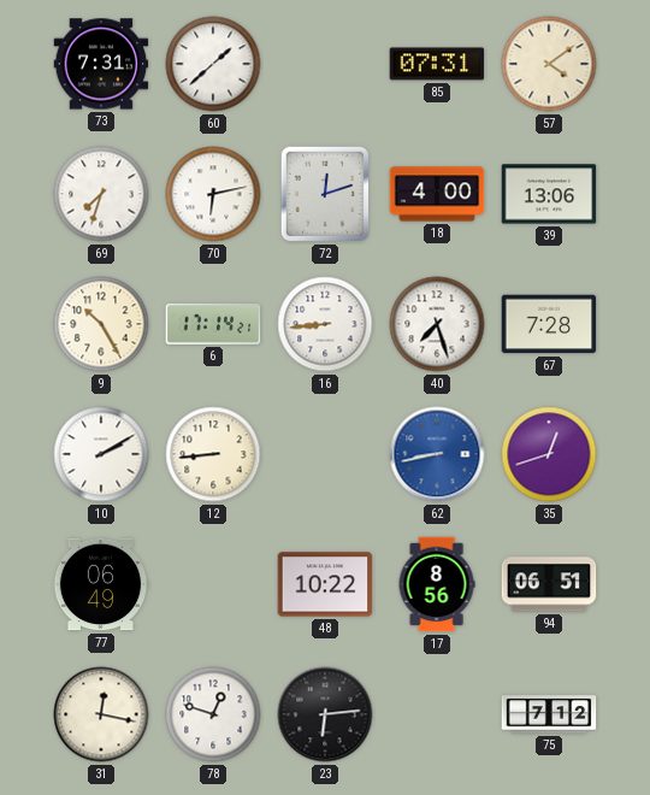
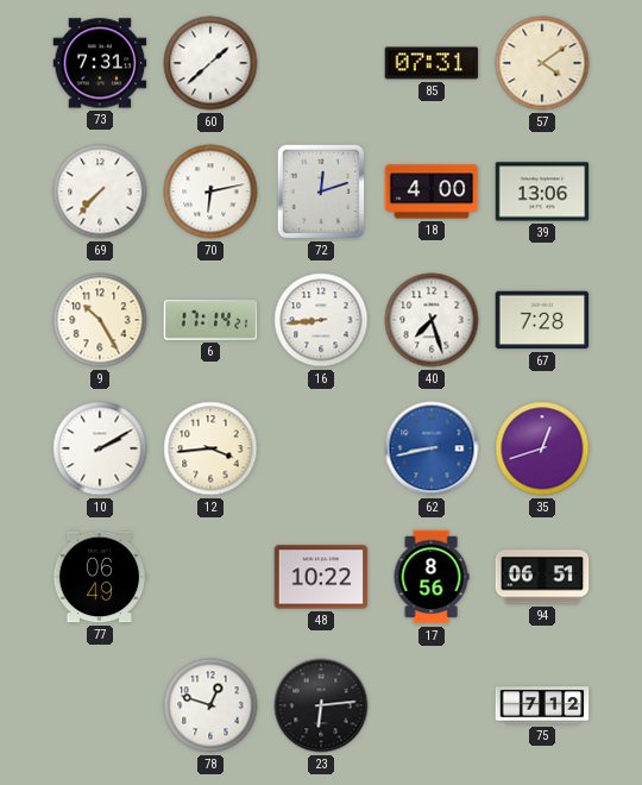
69: 7:33 -> 7:37 (100, 191)
12: 8:44 -> 3:44 (210, 448)
31: 12:17 -> none (101, 714)
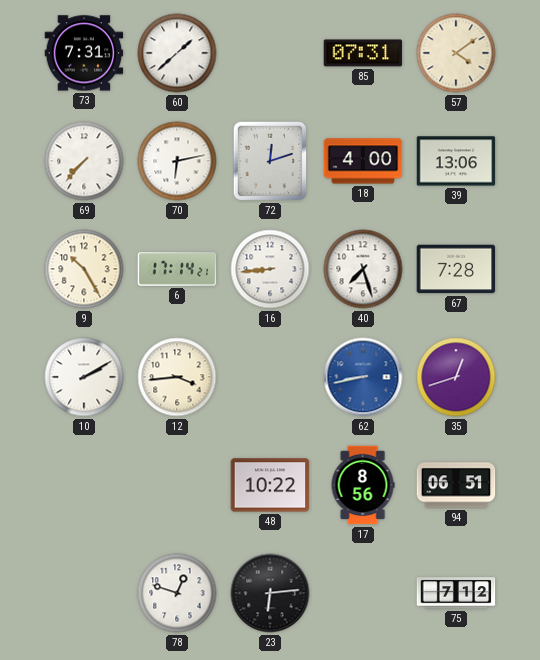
77: 06:49 -> none (100, 577)
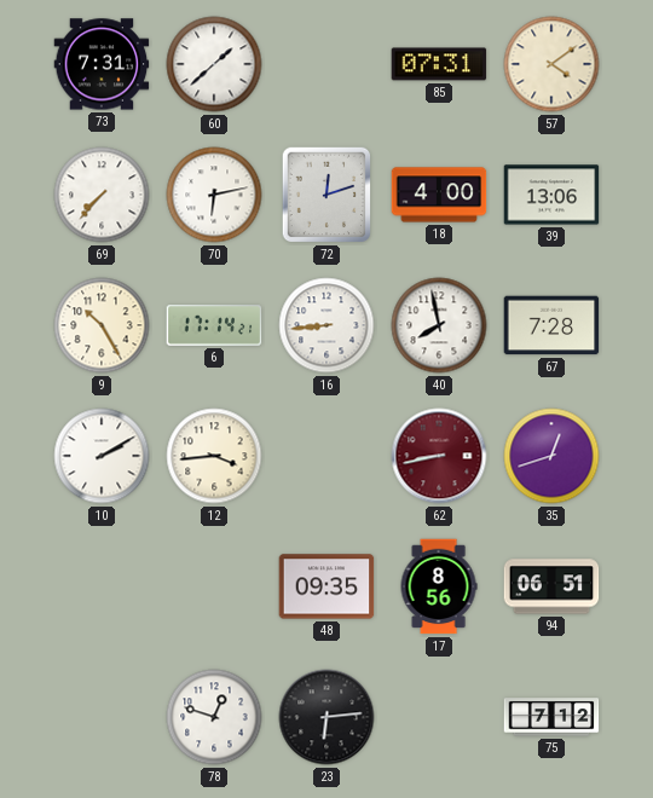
40: 7:27 -> 7:58 (439, 325)
62 dial: blue -> burgundy (439, 456)
48: 10:22 -> 09:35 (326, 586)
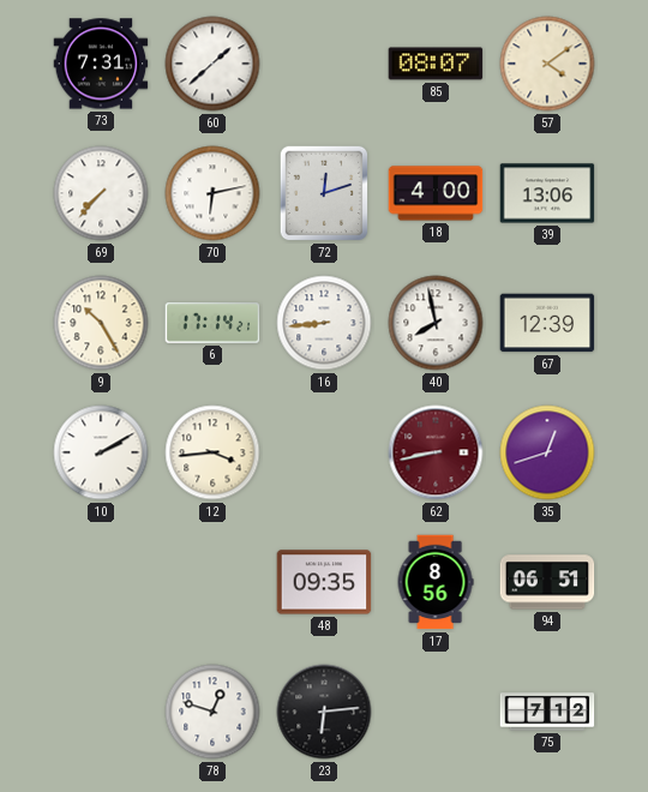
85: 07:31 -> 08:07 (436, 64)
67: 7:28 -> 12:39 (547, 323)
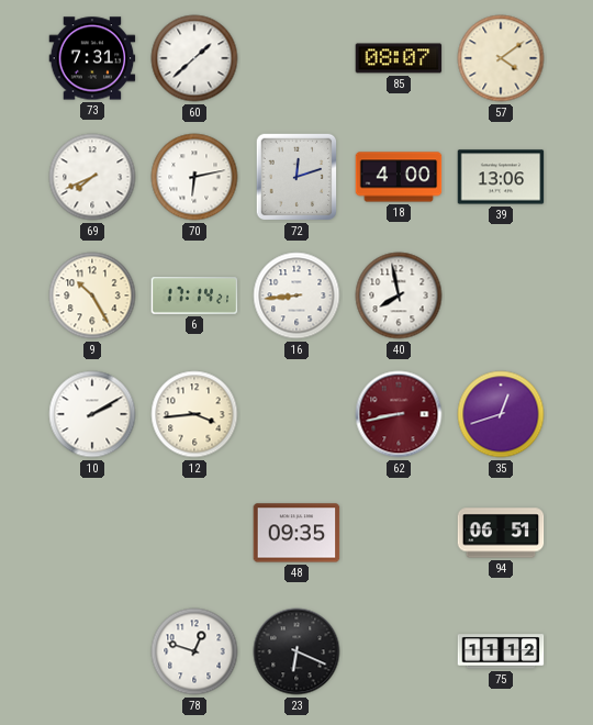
69: 7:37 -> 7:41 (92, 177)
67: 12:39 -> none (547, 323)
17: 8:56 -> none (436, 582)
23: 6:14 -> 6:19 (296, 651)
75: 7:12 -> 11:12 (501, 651)
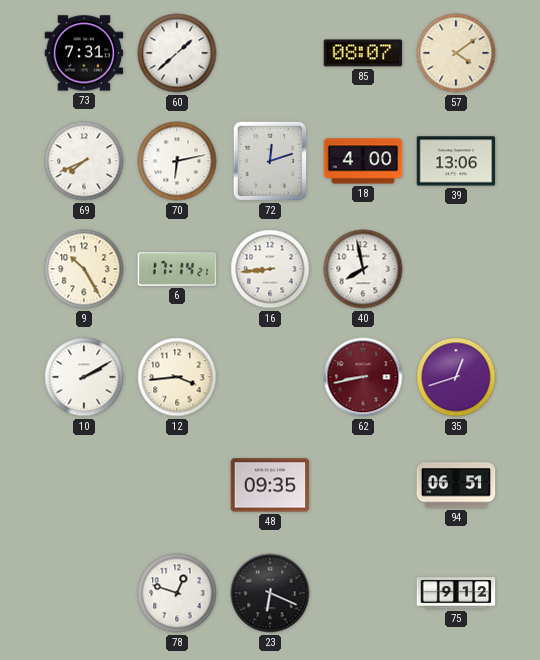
75: 11:12 -> 9:12 (456, 593)
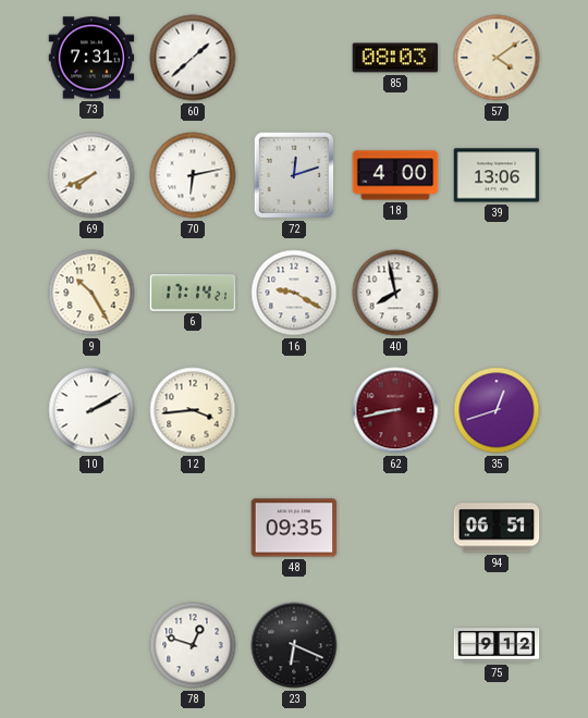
85: 08:07 -> 08:03 (395, 58)
16: 8:44 -> 9:20 (294, 293)
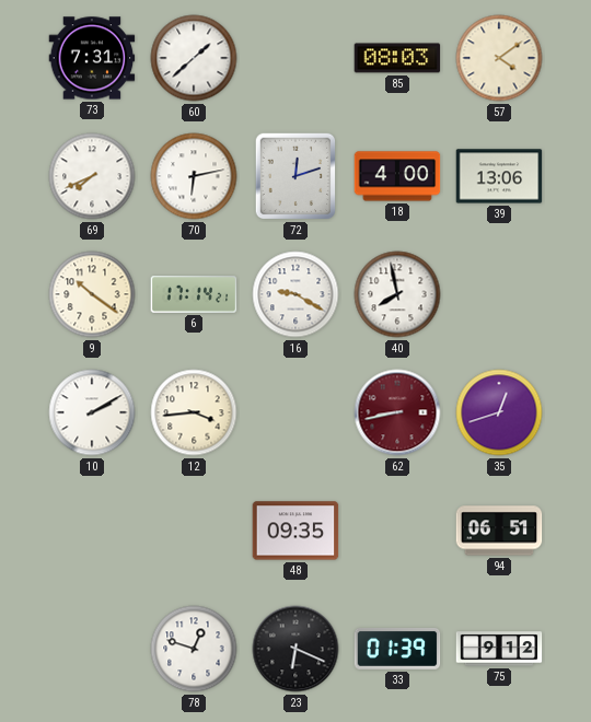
9: 10:25 -> 10:21 (92, 294)
33: none -> 01:39 (397, 649)
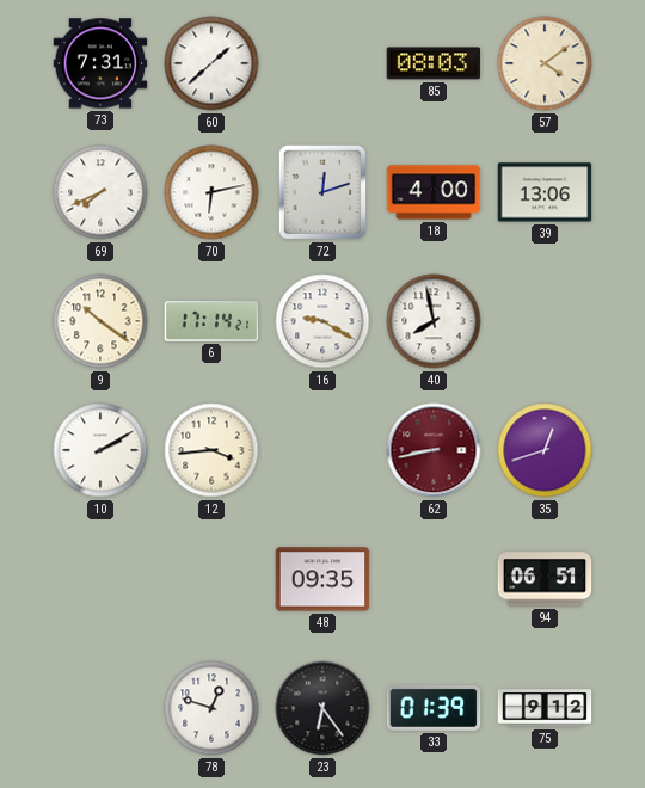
23: 6:19 -> 6:24 (322, 708)
